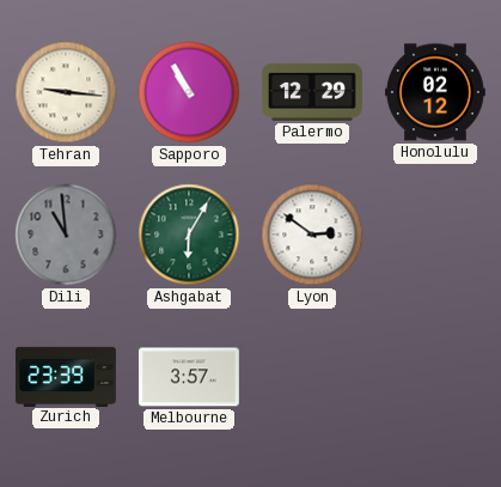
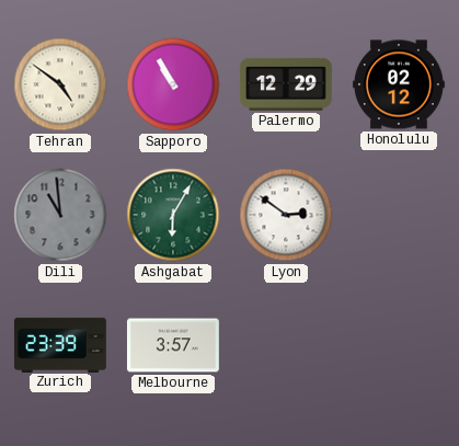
Tehran: 9:16 -> 4:51 (60, 84)
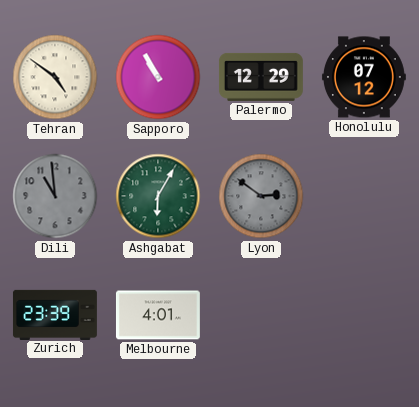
Honolulu: 02:12 -> 07:12 (364, 77)
Lyon dial: white -> grey (261, 196)
Melbourne: 3:57 -> 4:01 (158, 315)
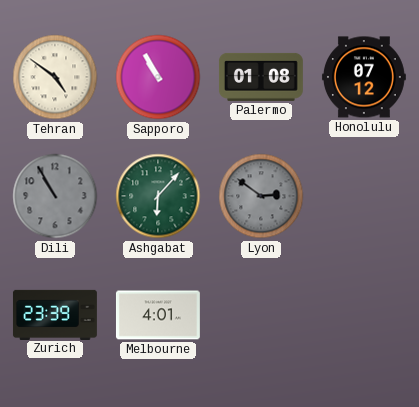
Palermo: 12:29 -> 01:08 (261, 77)
Dili: 10:59 -> 10:55 (55, 196)
Ashgabat: 6:05 -> 6:07 (158, 196)
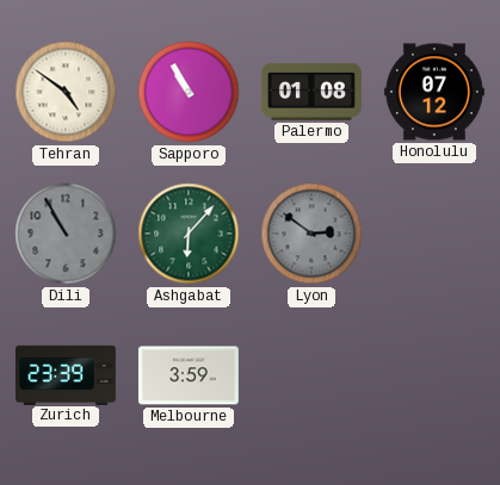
Melbourne: 4:01 -> 3:59 (189, 375)
